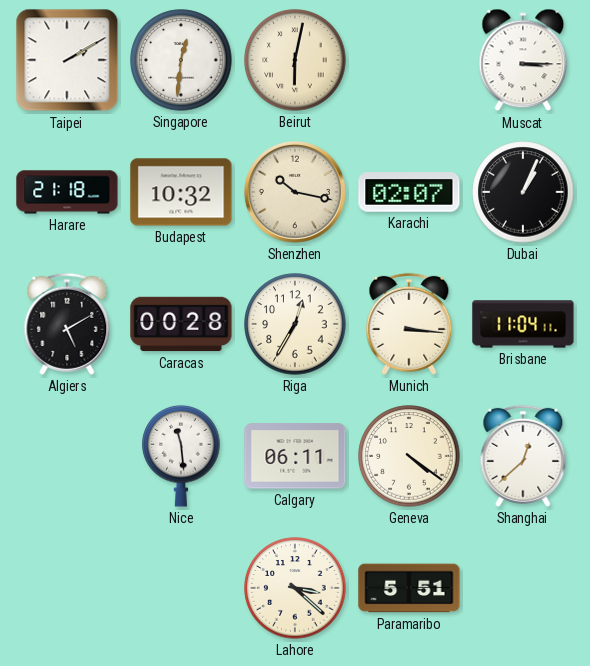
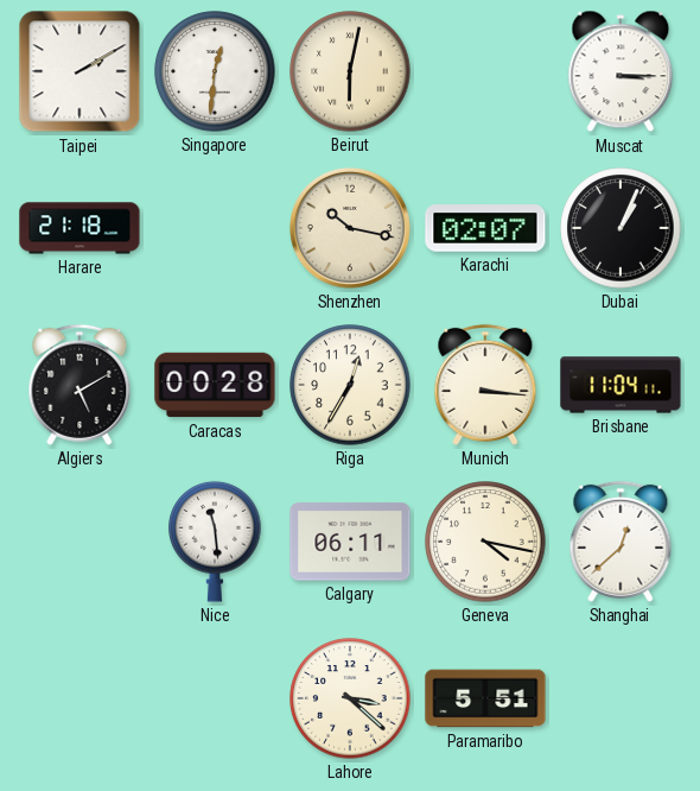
Budapest: 10:32 -> none (181, 192)
Geneva: 4:21 -> 4:17 (485, 542)
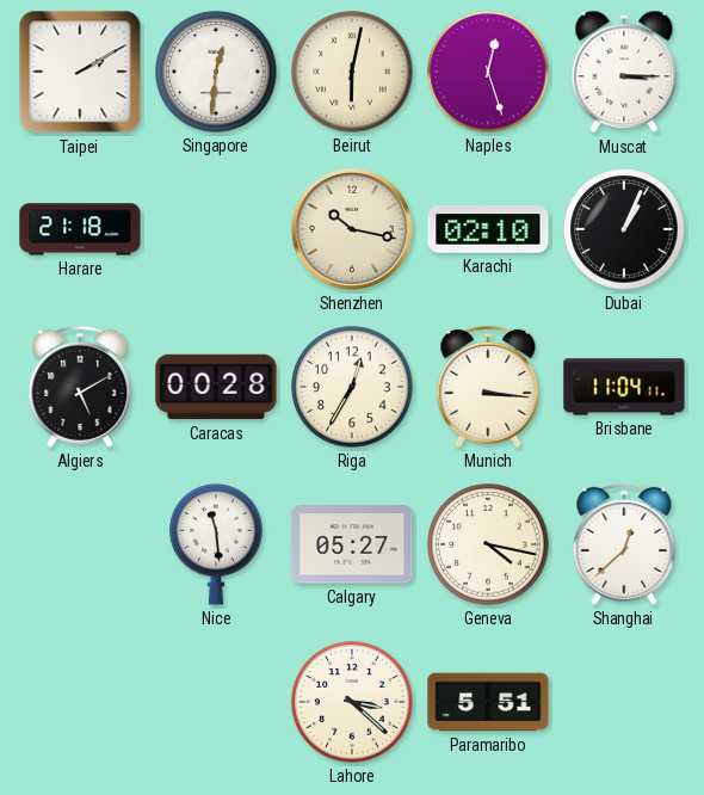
Naples: none -> 12:27 (488, 72)
Karachi: 02:07 -> 02:10 (488, 229)
Calgary: 06:11 -> 05:27 (352, 544)
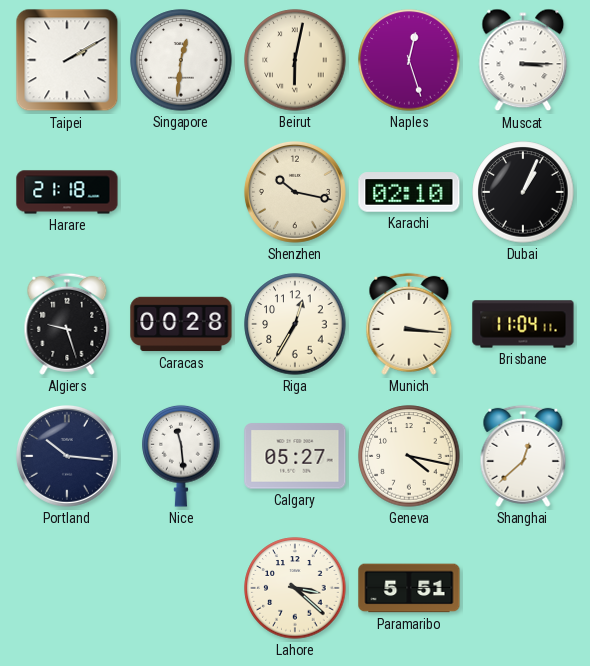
Algiers: 5:10 -> 9:27 (67, 324)
Portland: none -> 10:16 (67, 456)
